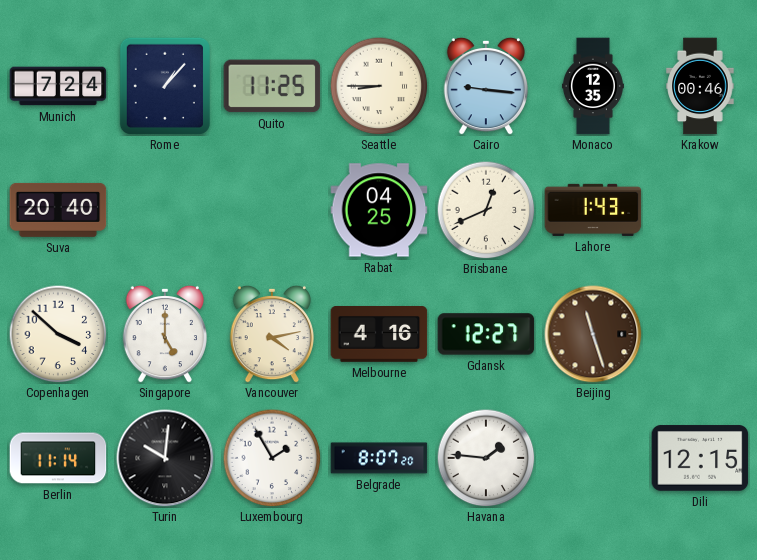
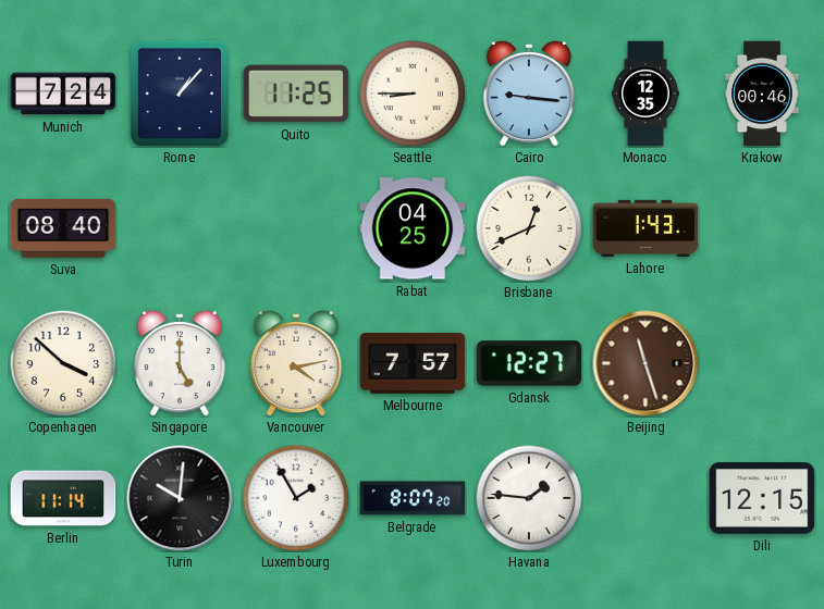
Suva: 20:40 -> 08:40 (63, 228)
Melbourne: 4:16 -> 7:57 (413, 364)
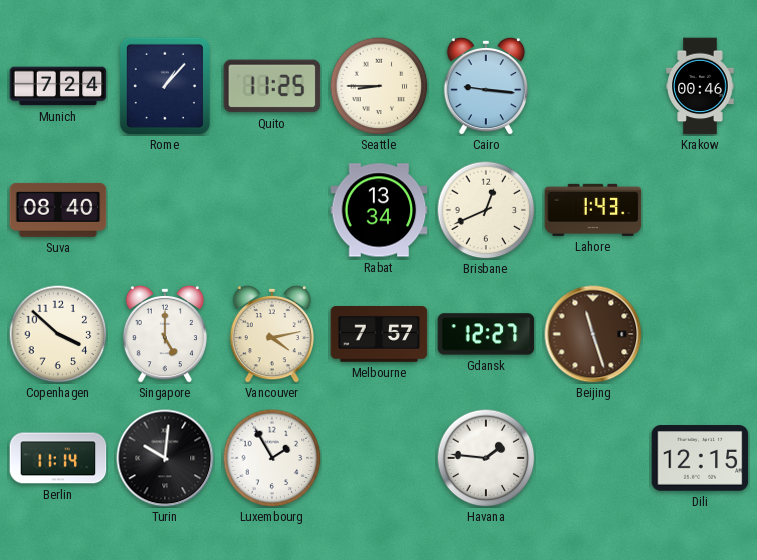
Monaco: 12:35 -> none (645, 94)
Rabat: 04:25 -> 13:34 (379, 210)
Belgrade: 8:07 -> none (413, 498)
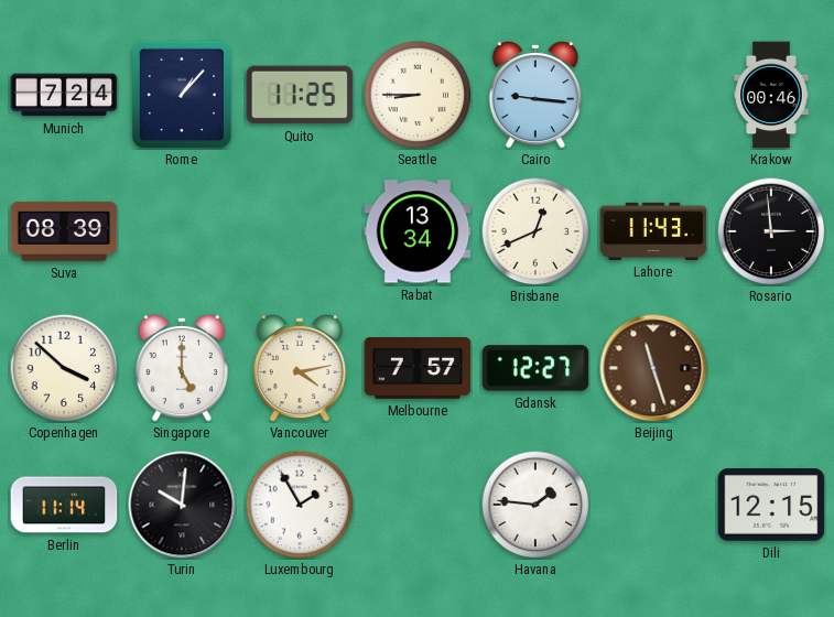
Suva: 08:40 -> 08:39 (64, 231)
Lahore: 1:43 -> 11:43 (653, 231)
Rosario: none -> 2:59 (771, 231)
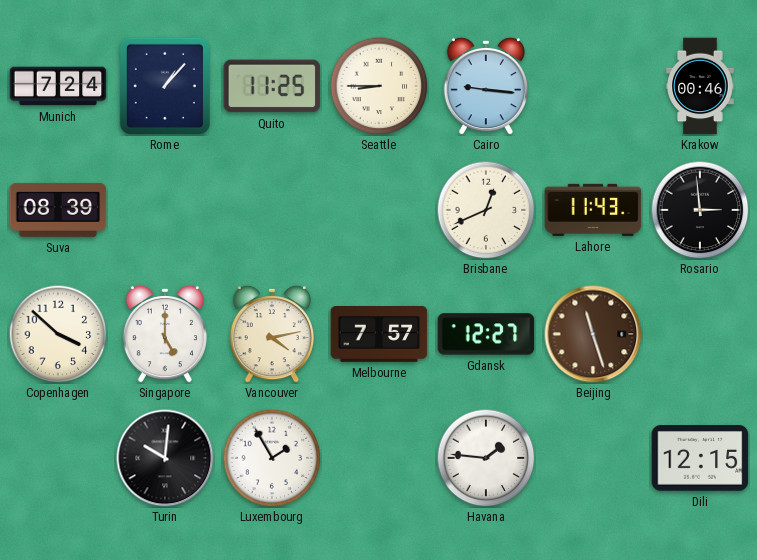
Rabat: 13:34 -> none (418, 231)
Berlin: 11:14 -> none (64, 505)
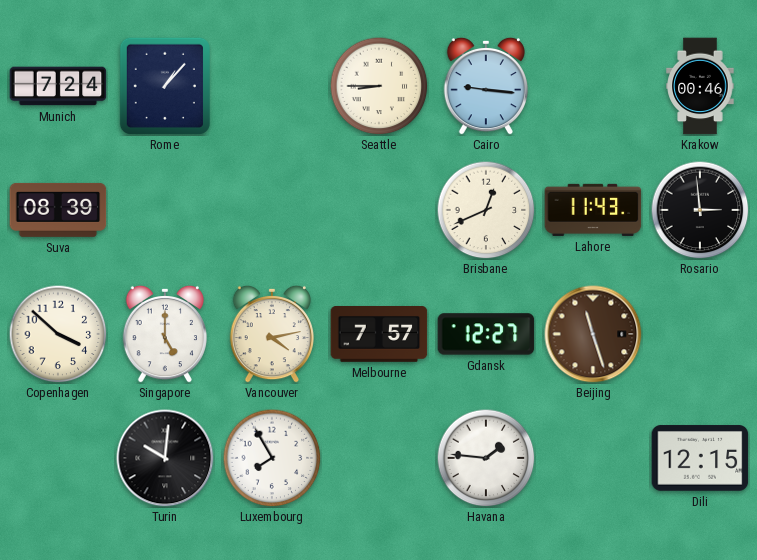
Quito: 11:25 -> none (272, 86)
Luxembourg: 1:55 -> 7:55 (272, 458)
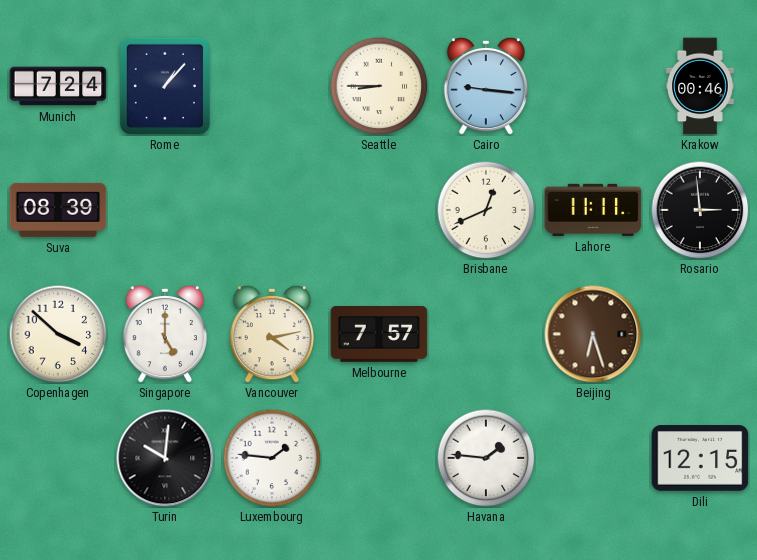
Lahore: 11:43 -> 11:11 (593, 210)
Gdansk: 12:27 -> none (486, 334)
Beijing: 11:27 -> 6:27 (593, 334)
Luxembourg: 7:55 -> 1:46 (272, 458)
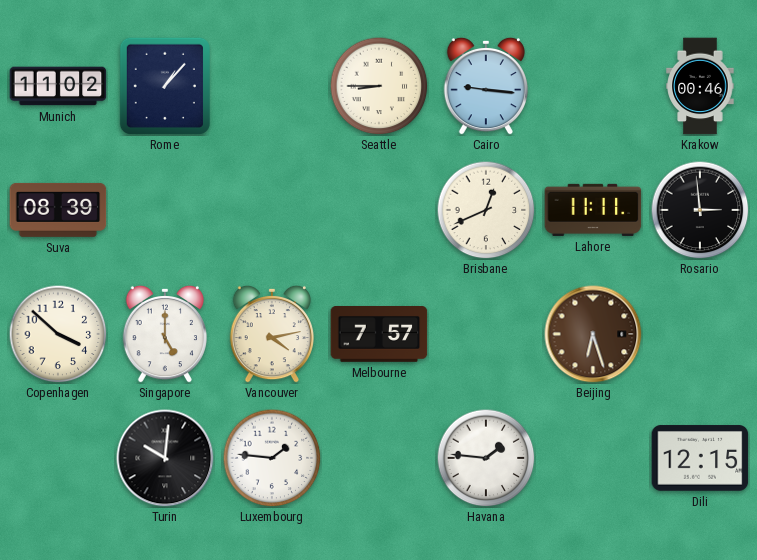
Munich: 7:24 -> 11:02 (58, 86)
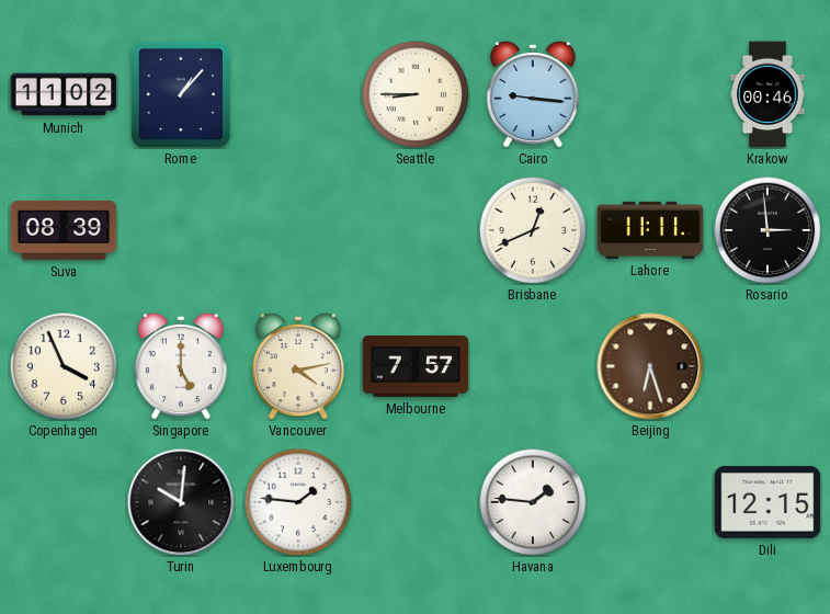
Copenhagen: 3:52 -> 3:56 (64, 366)
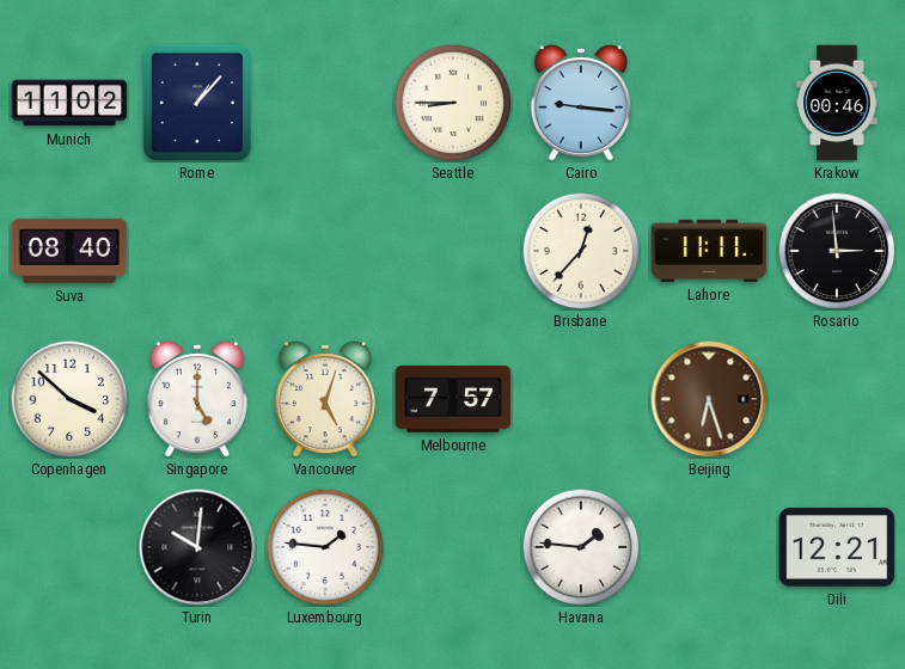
Suva: 08:39 -> 08:40 (69, 251)
Brisbane: 12:41 -> 12:37 (581, 251)
Copenhagen: 3:56 -> 3:52 (69, 399)
Vancouver: 4:13 -> 5:03 (324, 399)
Dili: 12:15 -> 12:21 (837, 547)
